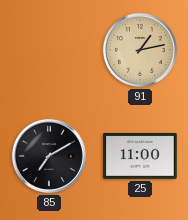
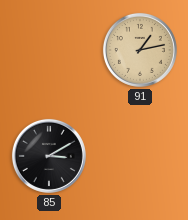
85: 7:10 -> 3:10 (49, 156)
25: 11:00 -> none (140, 156)
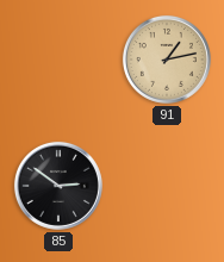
85: 3:10 -> 2:51 (58, 186)
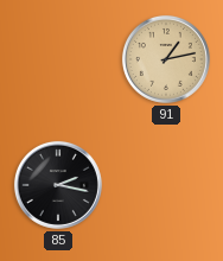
85: 2:51 -> 2:17 (58, 185)
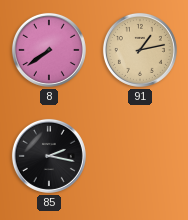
8: none -> 7:39 (49, 50)
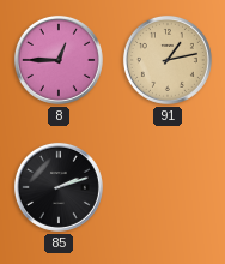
8: 7:39 -> 12:45 (59, 60)
85: 2:17 -> 2:12 (59, 187)
